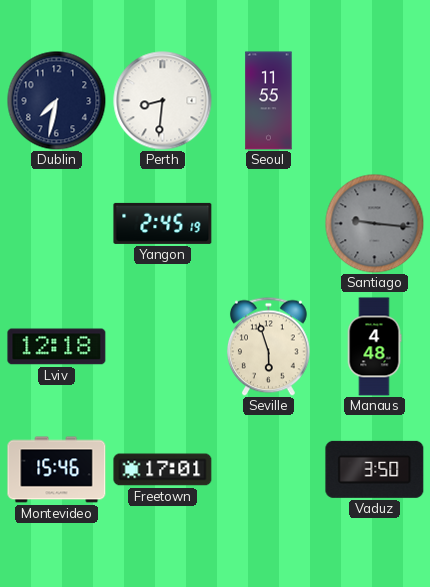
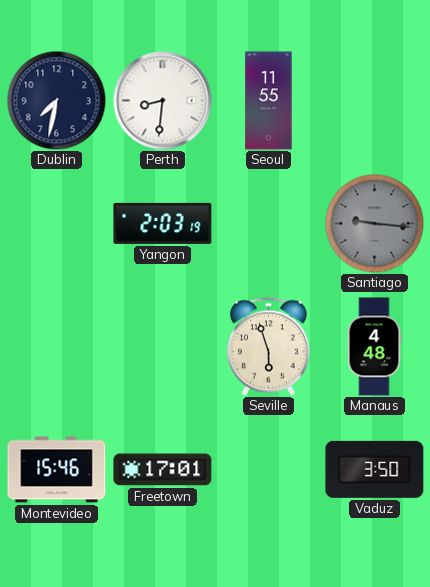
Yangon: 2:45 -> 2:03 (163, 223)
Lviv: 12:18 -> none (57, 347)
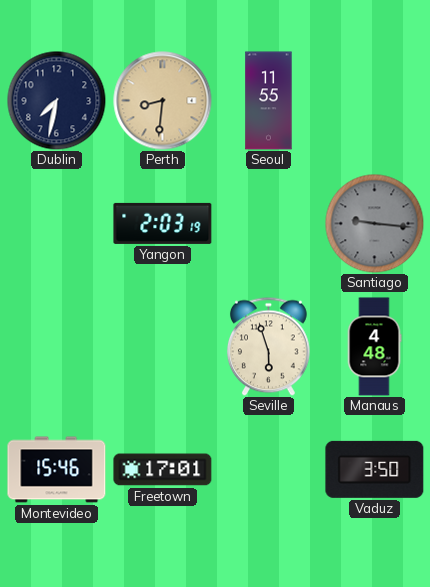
Perth dial: white -> champagne (163, 101)
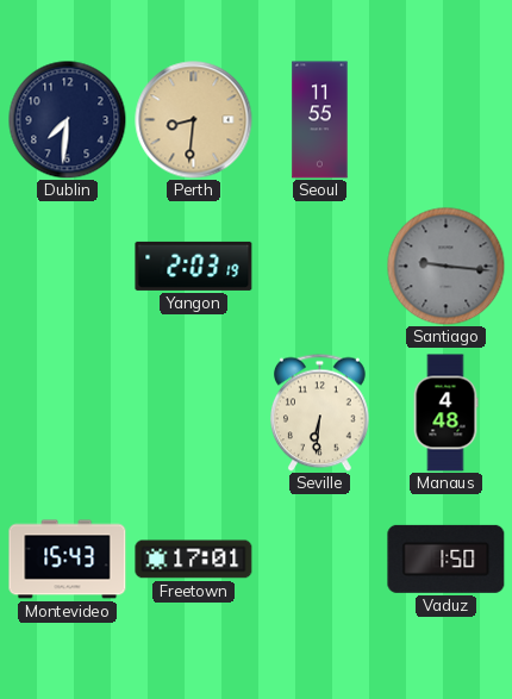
Dublin: 7:32 -> 7:31 (68, 120)
Seville: 5:57 -> 6:31 (319, 412)
Montevideo: 15:46 -> 15:43 (68, 560)
Vaduz: 3:50 -> 1:50 (447, 558)
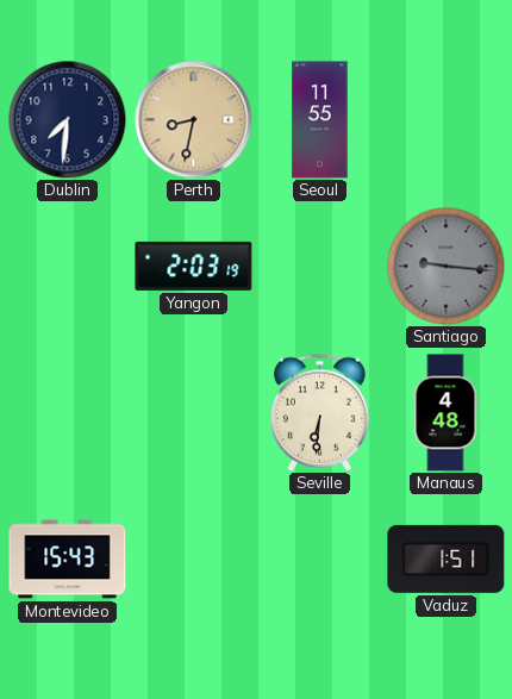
Perth: 8:31 -> 8:32 (194, 120)
Freetown: 17:01 -> none (194, 560)
Vaduz: 1:50 -> 1:51 (447, 558)
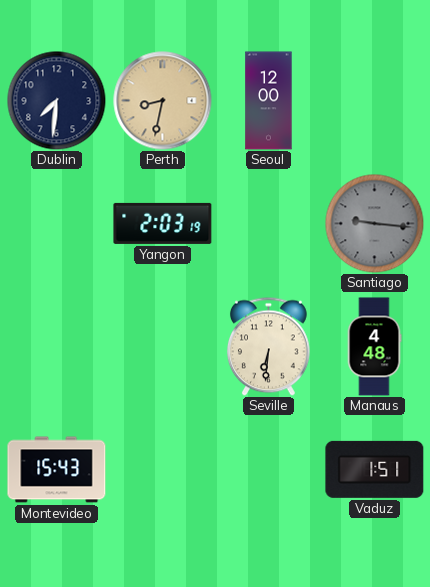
Seoul: 11:55 -> 12:00 (269, 101)
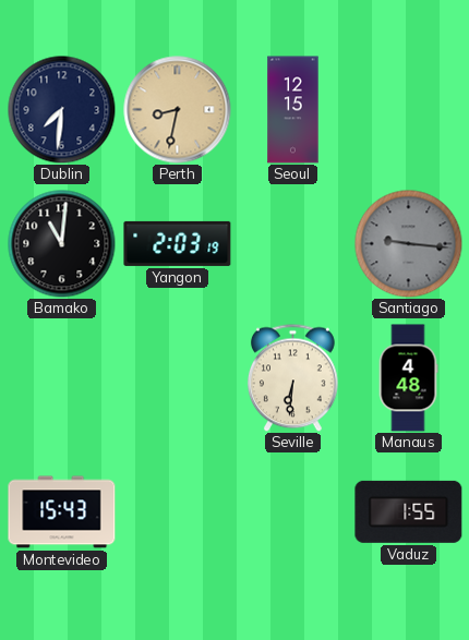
Seoul: 12:00 -> 12:15 (293, 110)
Bamako: none -> 11:01 (62, 244)
Vaduz: 1:51 -> 1:55 (409, 511)
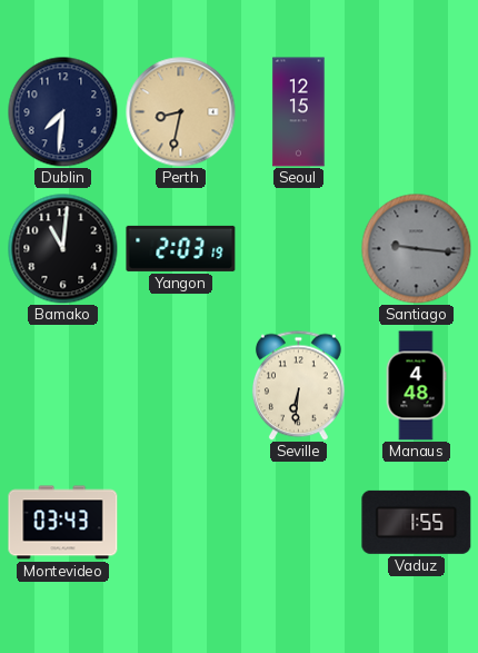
Montevideo: 15:43 -> 03:43 (63, 523)
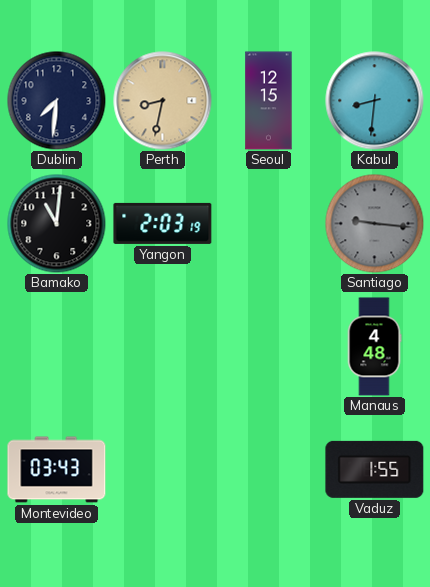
Kabul: none -> 8:31 (375, 101)
Seville: 6:31 -> none (298, 385)
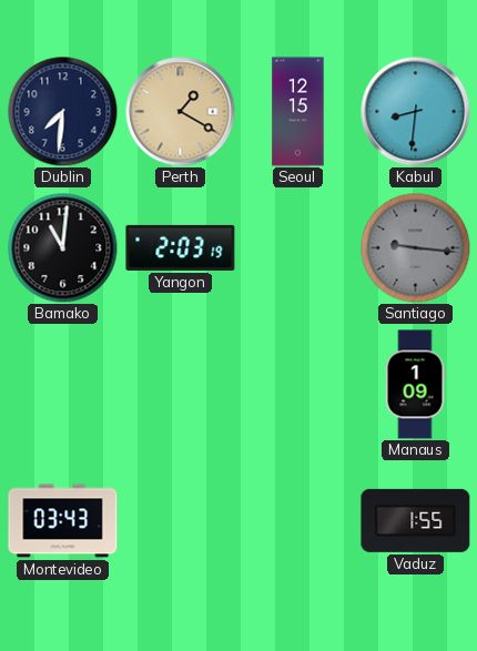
Perth: 8:32 -> 1:20 (181, 112)
Manaus: 4:48 -> 1:09 (415, 385)
